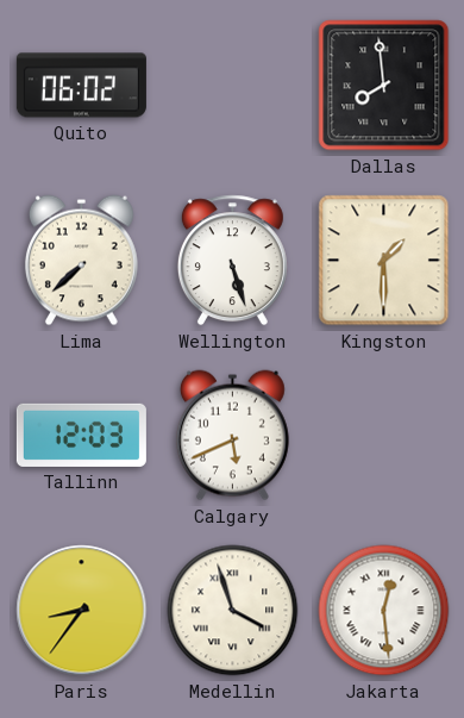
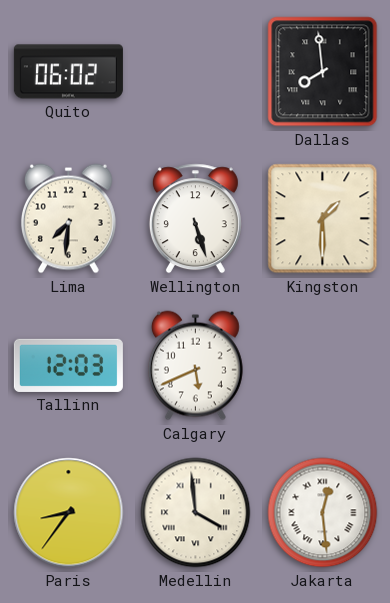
Lima: 7:38 -> 7:31 (68, 219)
Medellin: 3:57 -> 3:59 (196, 513)
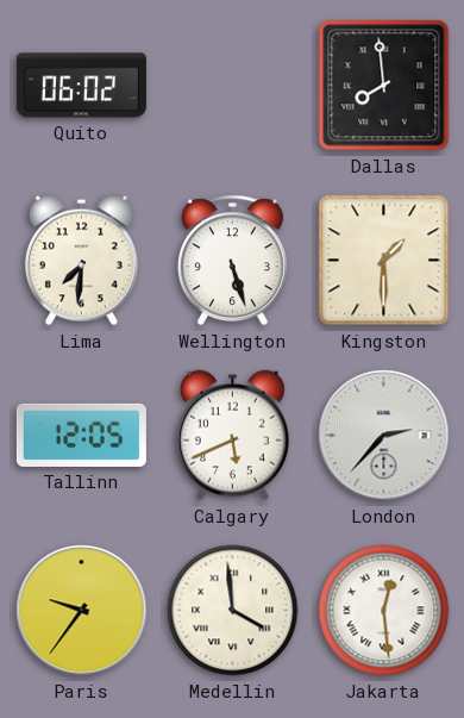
Tallinn: 12:03 -> 12:05 (81, 435)
London: none -> 2:37 (384, 436)
Paris: 8:36 -> 9:36 (82, 611)
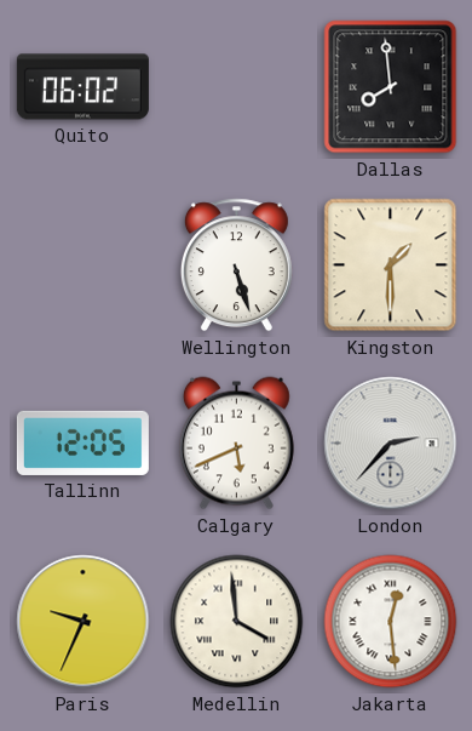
Lima: 7:31 -> none (81, 261)
Paris: 9:36 -> 9:34 (84, 622)
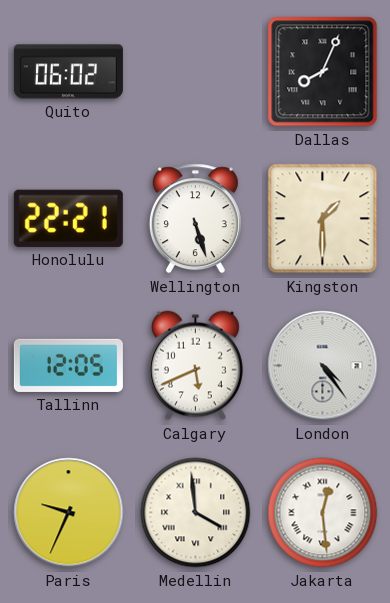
Dallas: 7:59 -> 8:04 (323, 72)
Honolulu: none -> 22:21 (68, 218)
London: 2:37 -> 4:24 (323, 366)
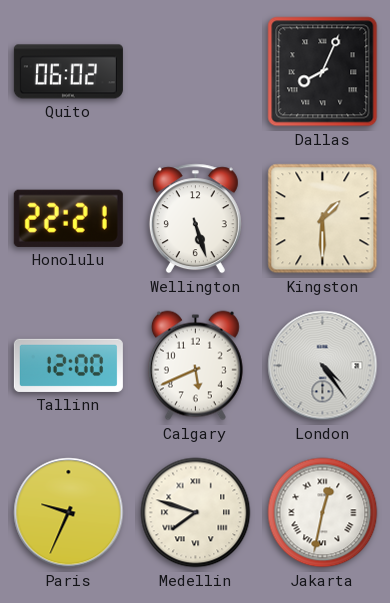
Tallinn: 12:05 -> 12:00 (68, 365)
Medellin: 3:59 -> 7:48 (196, 513)
Jakarta: 12:29 -> 12:32 (323, 513)
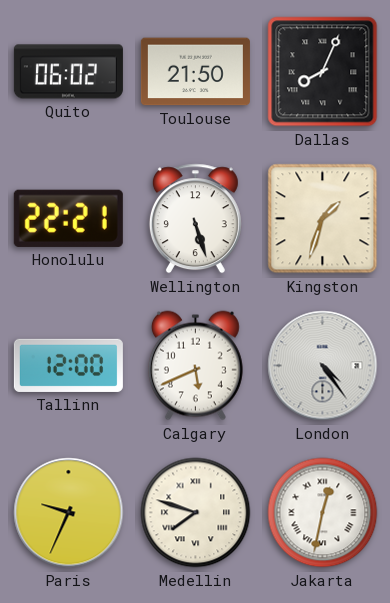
Toulouse: none -> 21:50 (195, 72)
Kingston: 1:30 -> 1:33 (323, 219)
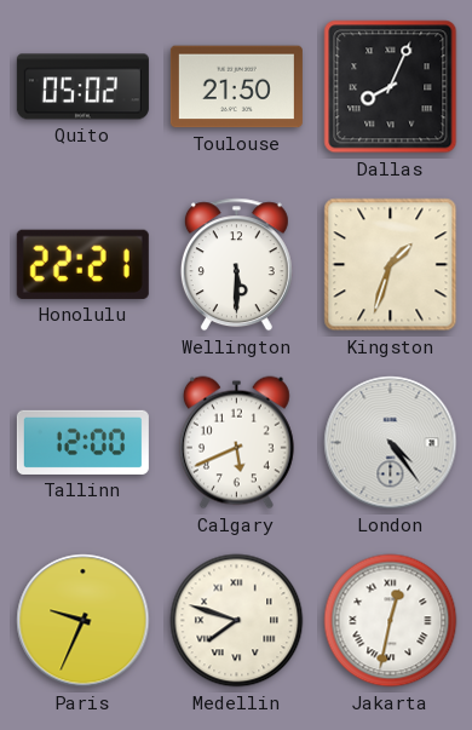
Quito: 06:02 -> 05:02 (82, 87)
Wellington: 5:27 -> 5:30 (236, 265)
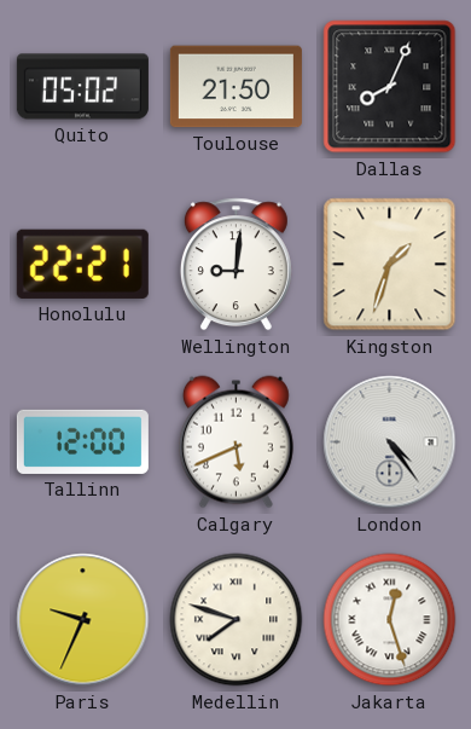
Wellington: 5:30 -> 9:01 (235, 265)
Jakarta: 12:32 -> 12:27 (390, 620)
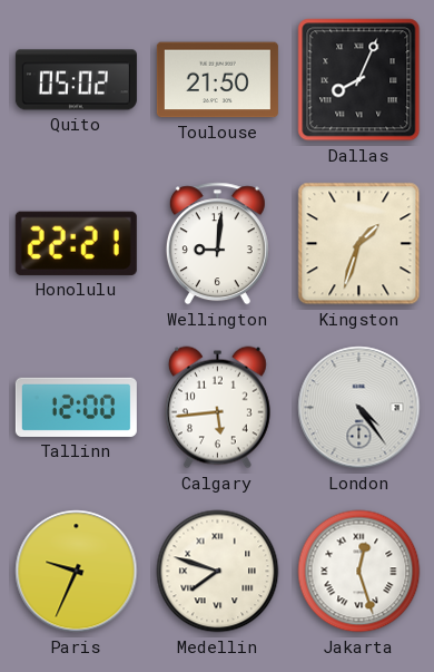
Calgary: 5:41 -> 5:44 (217, 408)
